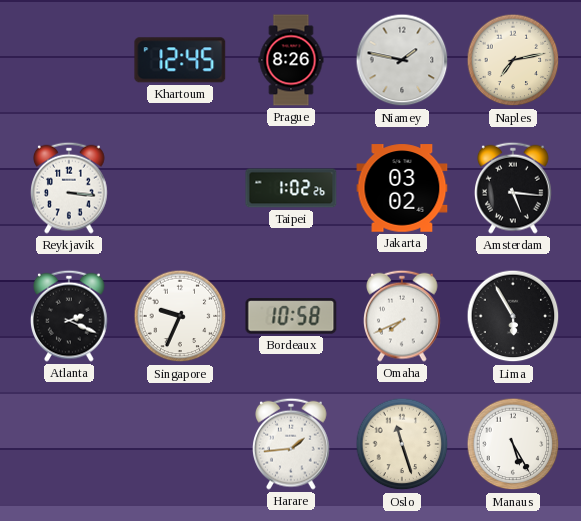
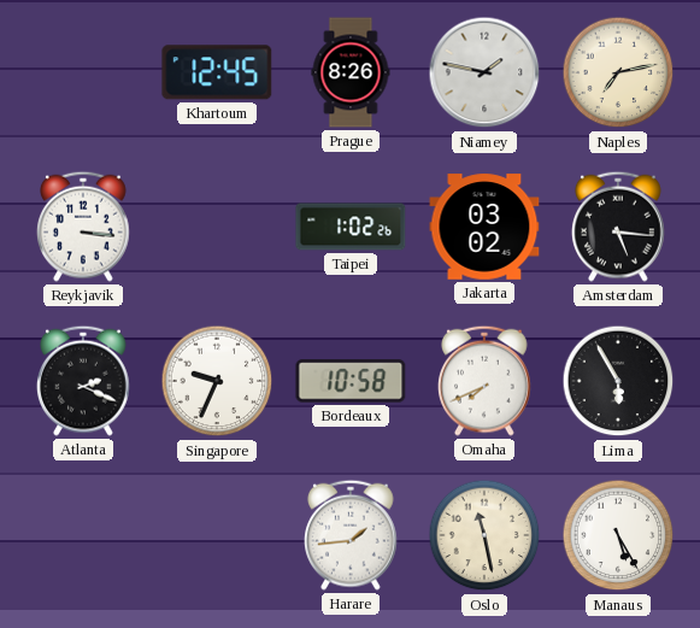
Oslo: 11:27 -> 11:28 (484, 535)
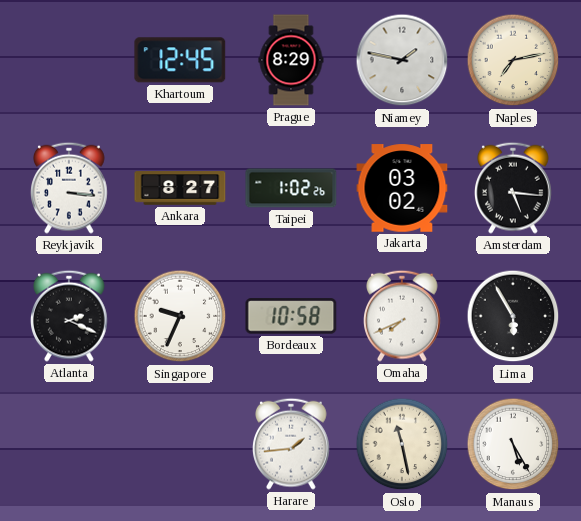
Prague: 8:26 -> 8:29 (291, 60)
Ankara: none -> 8:27 (180, 188)
